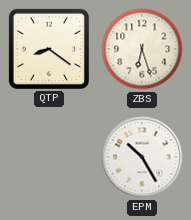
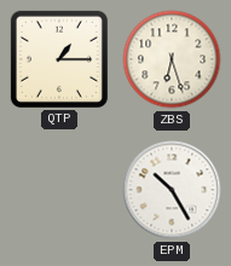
QTP: 8:21 -> 1:15 (59, 59)
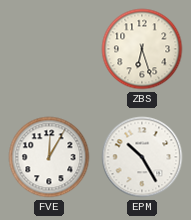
QTP: 1:15 -> none (59, 59)
FVE: none -> 12:05 (49, 157)
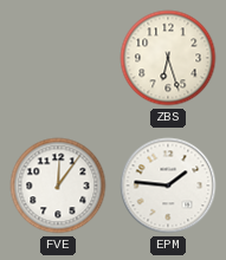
FVE: 12:05 -> 12:06 (58, 186)
EPM: 10:25 -> 1:46 (168, 186)
